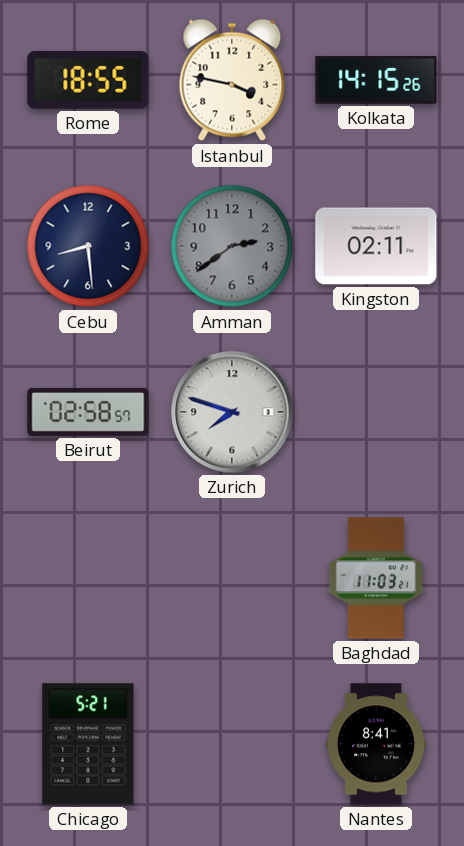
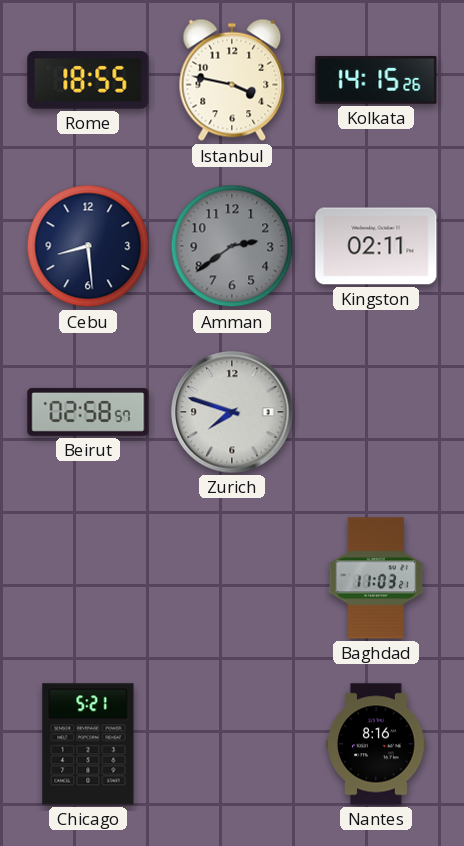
Nantes: 8:41 -> 8:16 (376, 744)
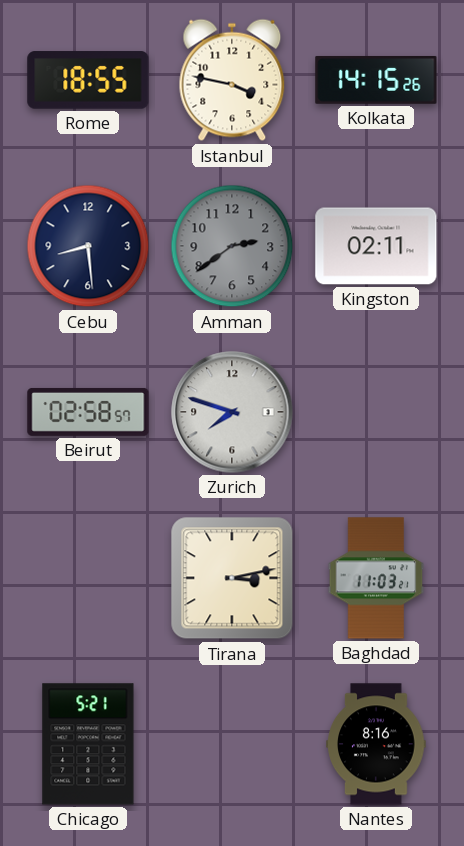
Tirana: none -> 3:13 (232, 578)
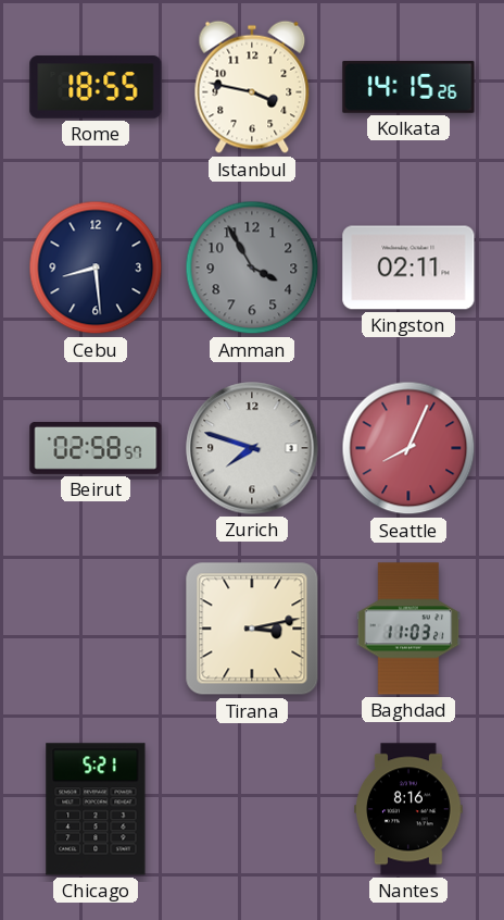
Amman: 2:39 -> 3:55 (252, 268)
Seattle: none -> 8:04 (408, 448)
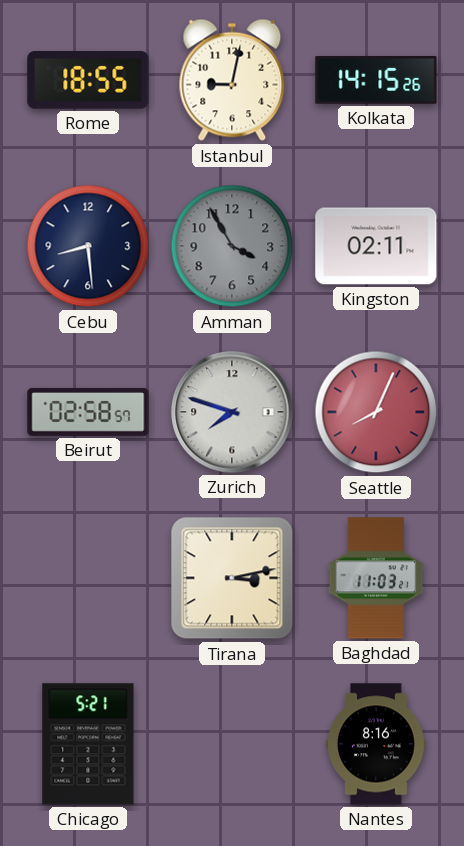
Istanbul: 3:47 -> 9:02 (232, 80)
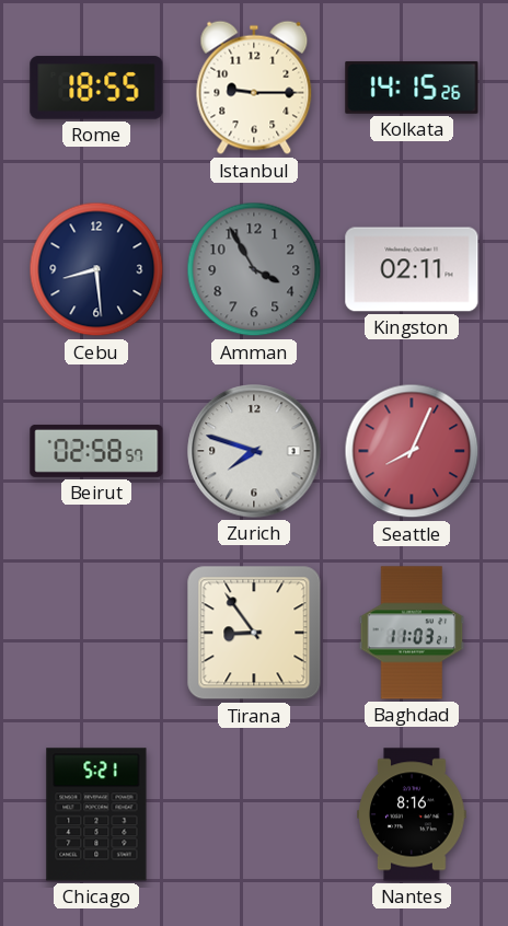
Istanbul: 9:02 -> 9:15 (254, 88)
Tirana: 3:13 -> 8:54 (254, 633)
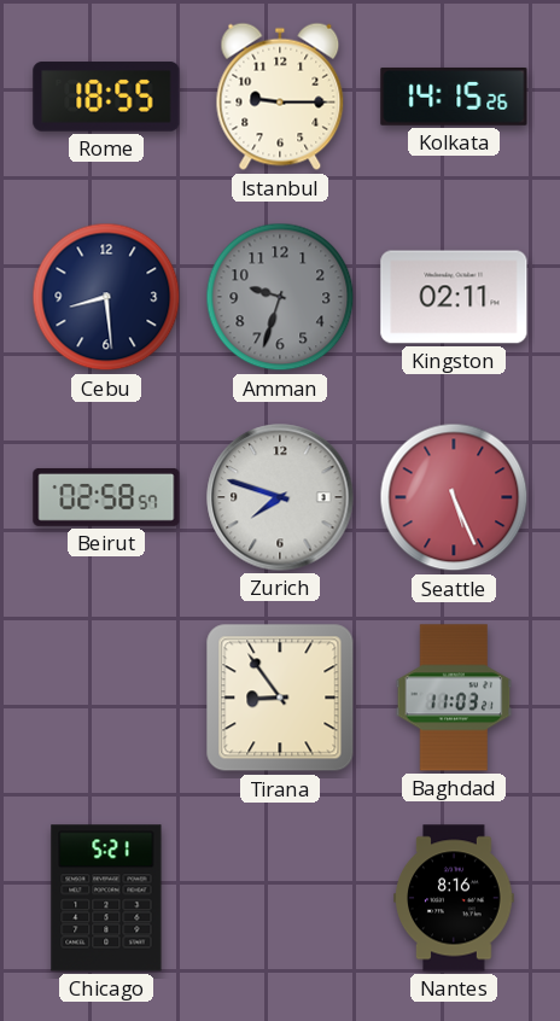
Amman: 3:55 -> 9:33 (280, 297)
Seattle: 8:04 -> 5:26 (454, 497)
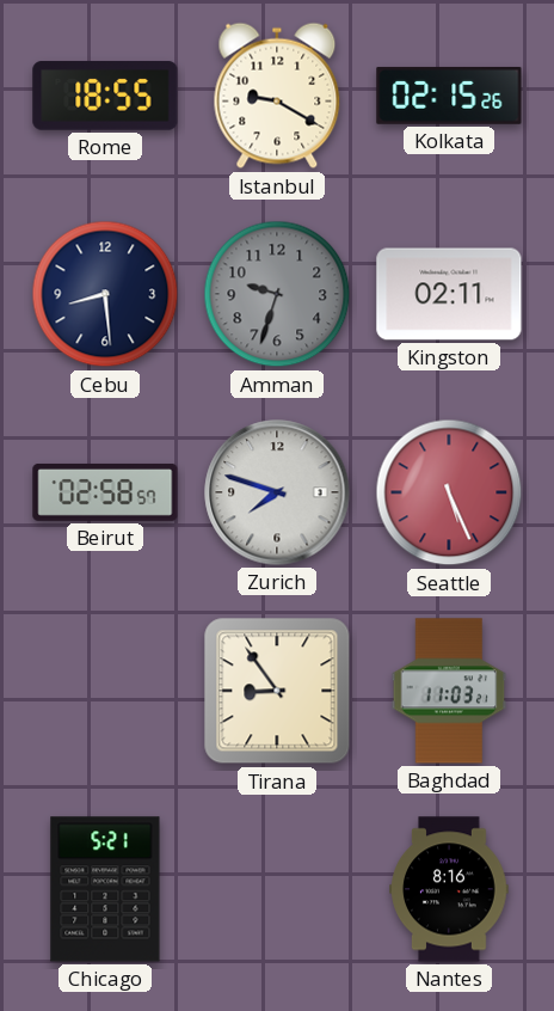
Istanbul: 9:15 -> 9:20 (277, 96)
Kolkata: 14:15 -> 02:15 (449, 96)
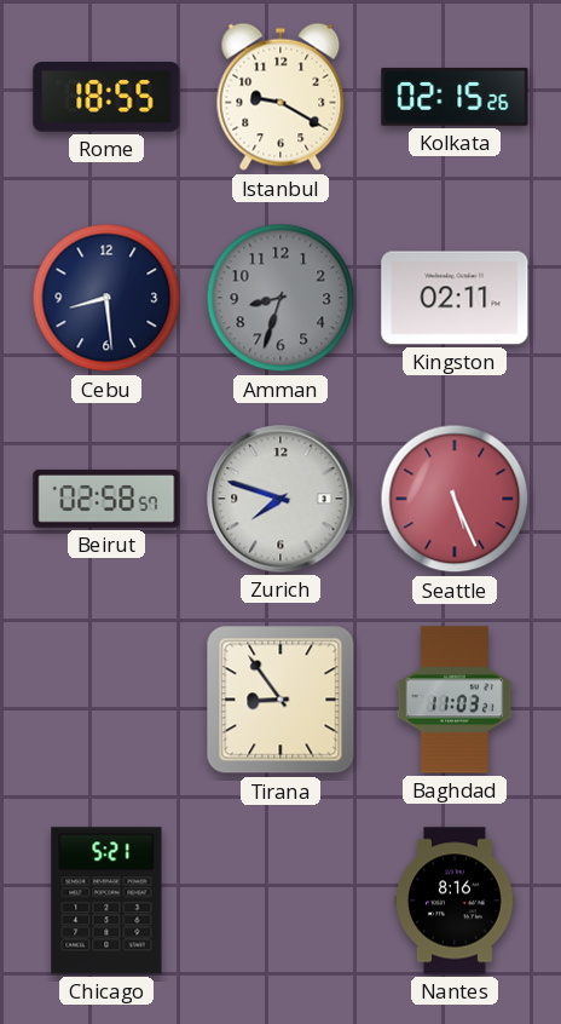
Amman: 9:33 -> 8:33 (280, 298)
